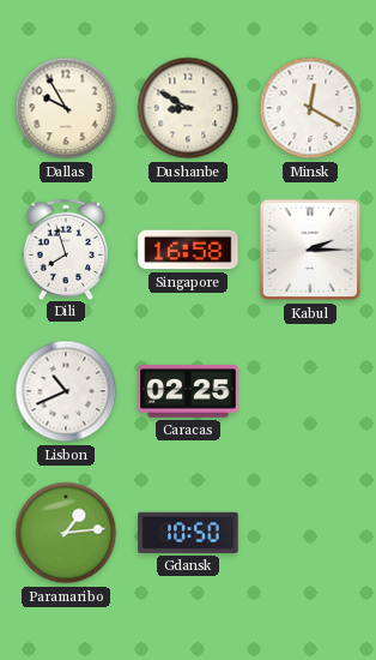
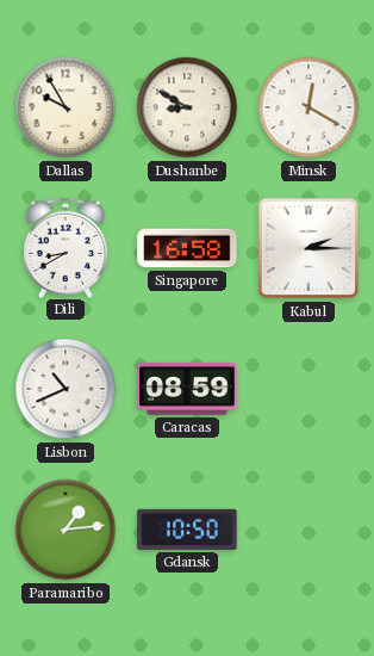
Dili: 7:57 -> 8:40 (66, 247)
Caracas: 02:25 -> 08:59 (187, 389)
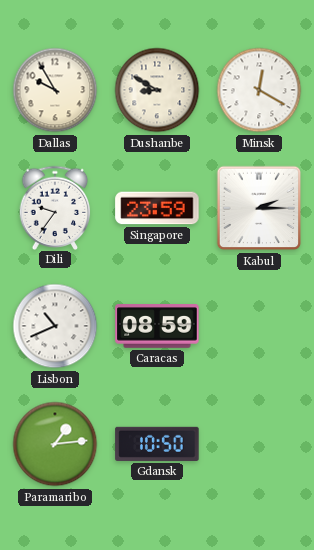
Dili: 8:40 -> 9:36 (55, 207)
Singapore: 16:58 -> 23:59 (157, 208)
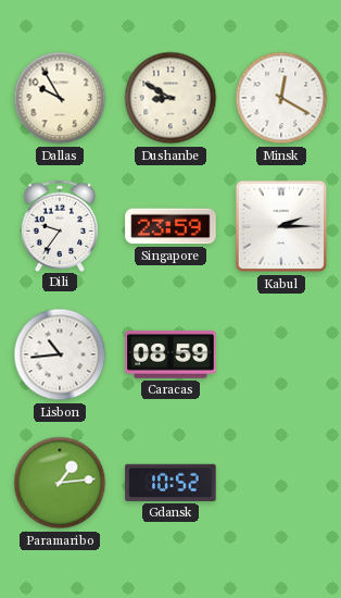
Lisbon: 10:41 -> 10:44 (60, 354)
Gdansk: 10:50 -> 10:52 (171, 483)
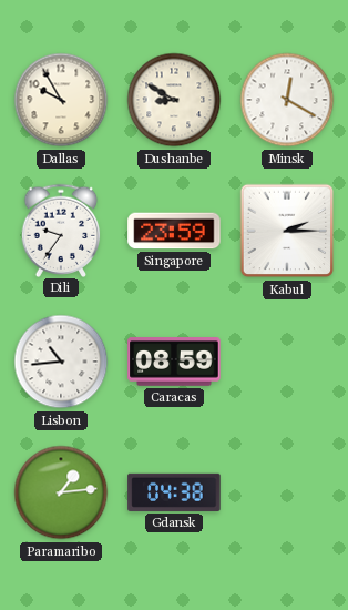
Gdansk: 10:52 -> 04:38 (174, 492)
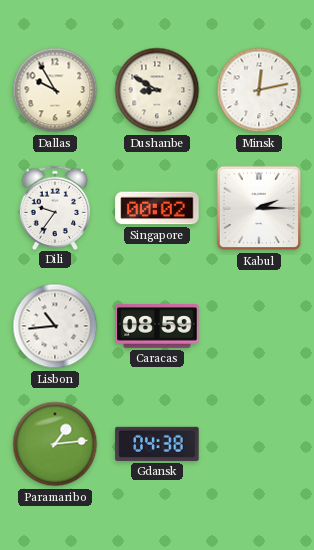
Minsk: 12:20 -> 12:13 (259, 90)
Singapore: 23:59 -> 00:02 (157, 208)
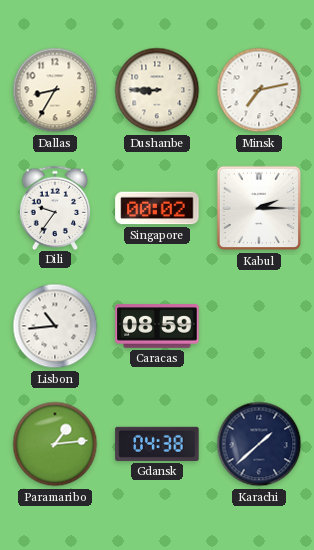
Dallas: 9:55 -> 8:35 (55, 90)
Dushanbe: 8:50 -> 8:45 (157, 90)
Minsk: 12:13 -> 7:13 (259, 90)
Karachi: none -> 1:38 (259, 444)
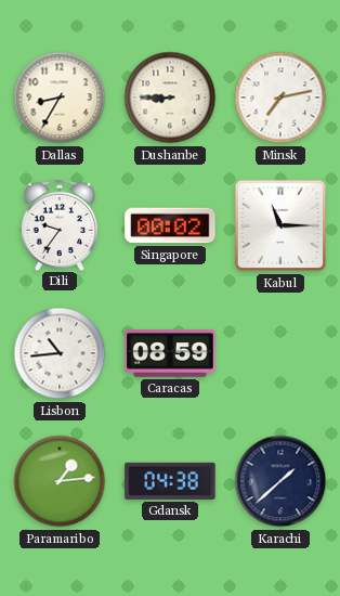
Kabul: 2:15 -> 11:15 (280, 225)
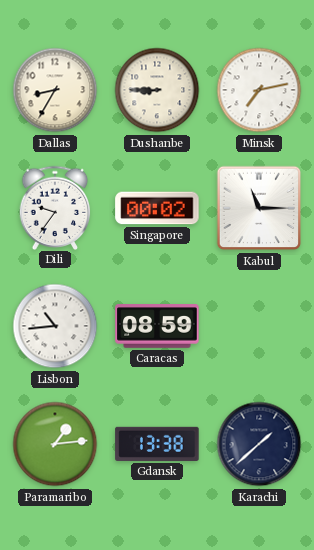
Gdansk: 04:38 -> 13:38 (157, 444)
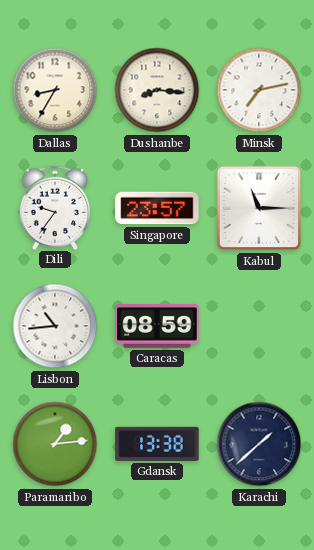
Dushanbe: 8:45 -> 8:16 (157, 90)
Singapore: 00:02 -> 23:57 (157, 208)
